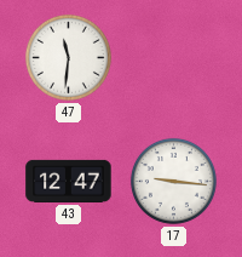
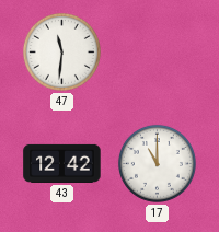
43: 12:47 -> 12:42 (62, 163)
17: 9:16 -> 11:00 (157, 163)
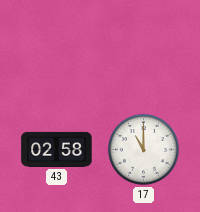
47: 11:31 -> none (61, 51)
43: 12:42 -> 02:58 (57, 149)
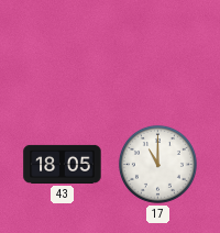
43: 02:58 -> 18:05 (63, 164)
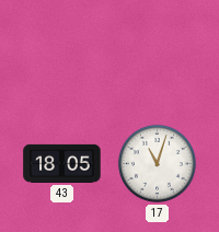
17: 11:00 -> 11:03 (157, 163)
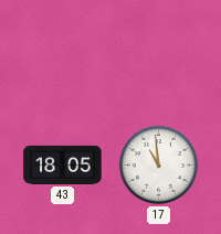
17: 11:03 -> 10:59 (158, 164)
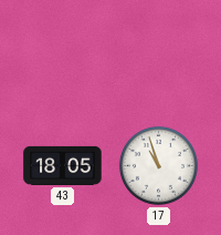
17: 10:59 -> 10:57 (158, 165)
